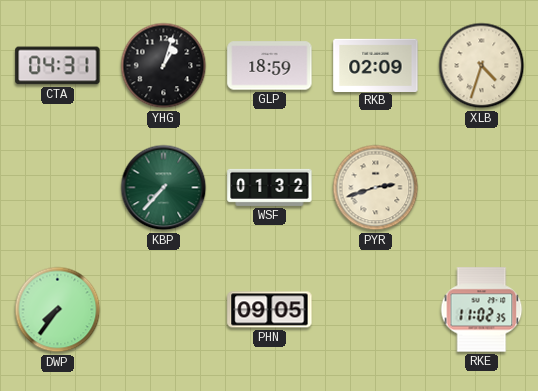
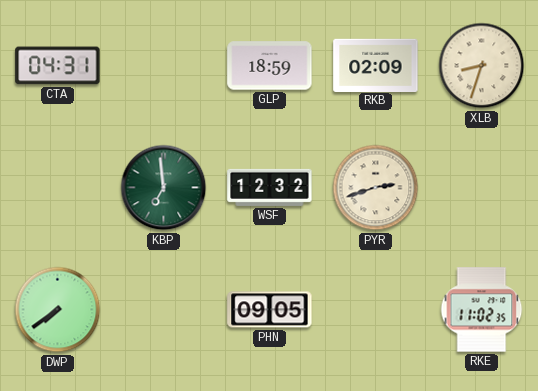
YHG: 1:03 -> none (164, 66)
XLB: 4:33 -> 8:33 (482, 66)
KBP: 7:37 -> 6:59 (164, 188)
WSF: 01:32 -> 12:32 (270, 187)
DWP: 7:36 -> 7:39 (58, 310)
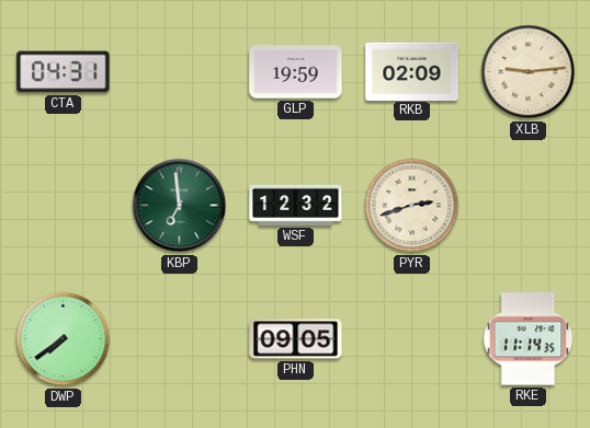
GLP: 18:59 -> 19:59 (296, 72)
XLB: 8:33 -> 9:14 (529, 72)
RKE: 11:02 -> 11:14 (529, 339)
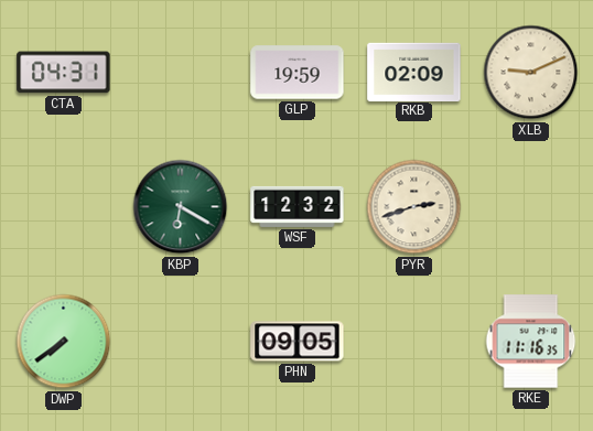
XLB: 9:14 -> 9:11 (531, 73)
KBP: 6:59 -> 6:20 (181, 207)
RKE: 11:14 -> 11:16 (531, 342)
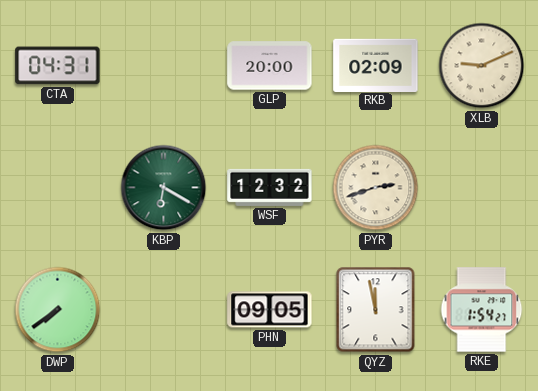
GLP: 19:59 -> 20:00 (270, 66)
QYZ: none -> 11:58 (376, 310)
RKE: 11:16 -> 1:54 (482, 310)
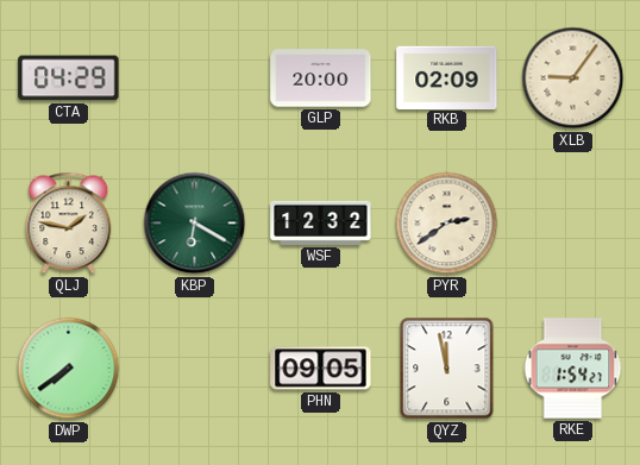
CTA: 04:31 -> 04:29 (69, 78)
XLB: 9:11 -> 9:06 (573, 78)
QLJ: none -> 1:47 (69, 224)
PYR: 2:42 -> 2:39 (447, 224)
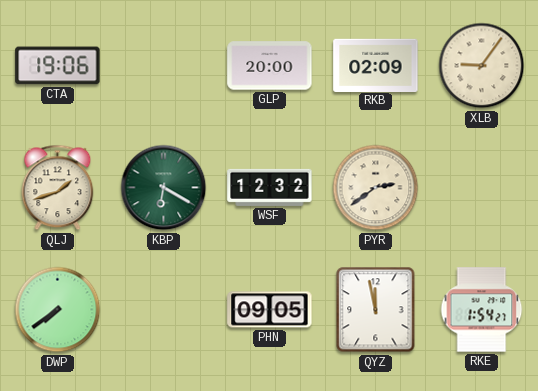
CTA: 04:29 -> 19:06 (58, 66)
QLJ: 1:47 -> 1:42 (58, 188)
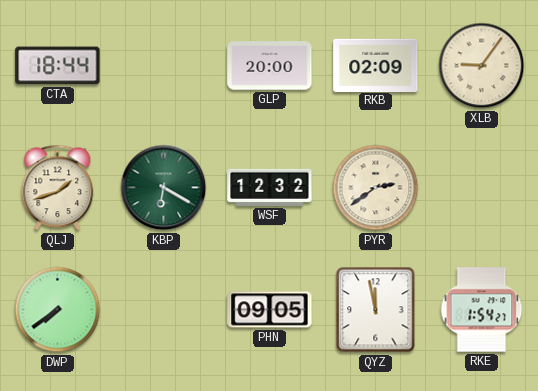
CTA: 19:06 -> 18:44 (58, 66)
